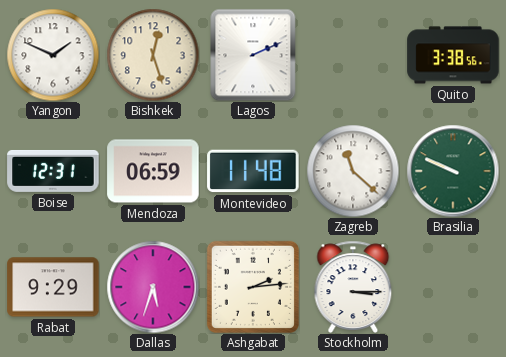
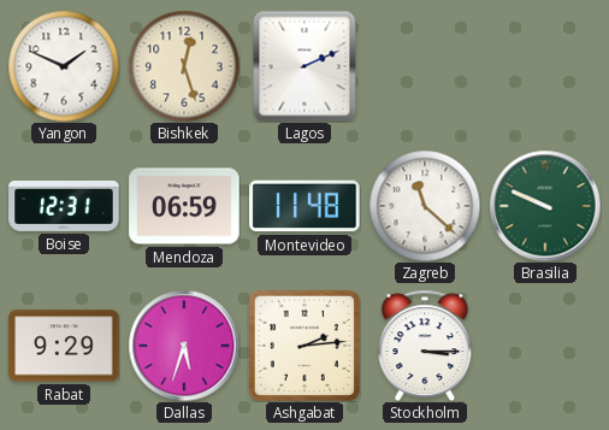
Quito: 3:38 -> none (453, 55)
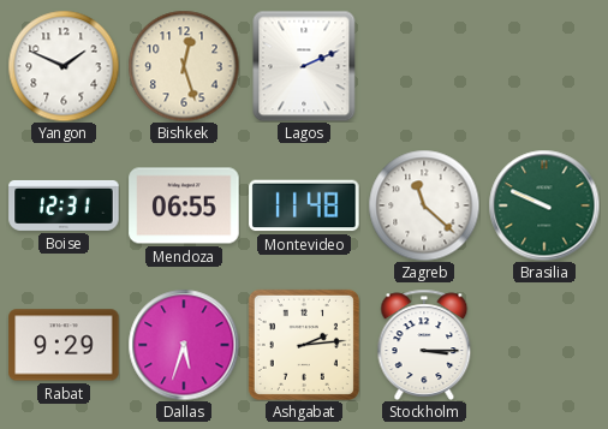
Mendoza: 06:59 -> 06:55 (184, 205)
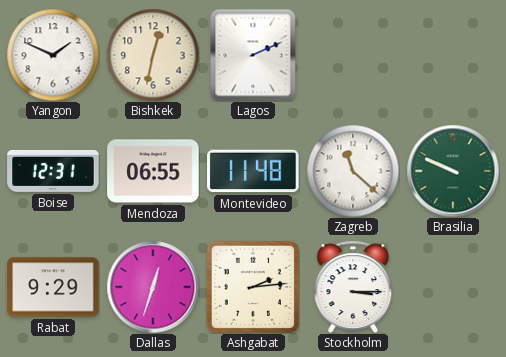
Bishkek: 12:27 -> 12:32 (153, 55)
Dallas: 5:33 -> 12:33 (153, 287)
